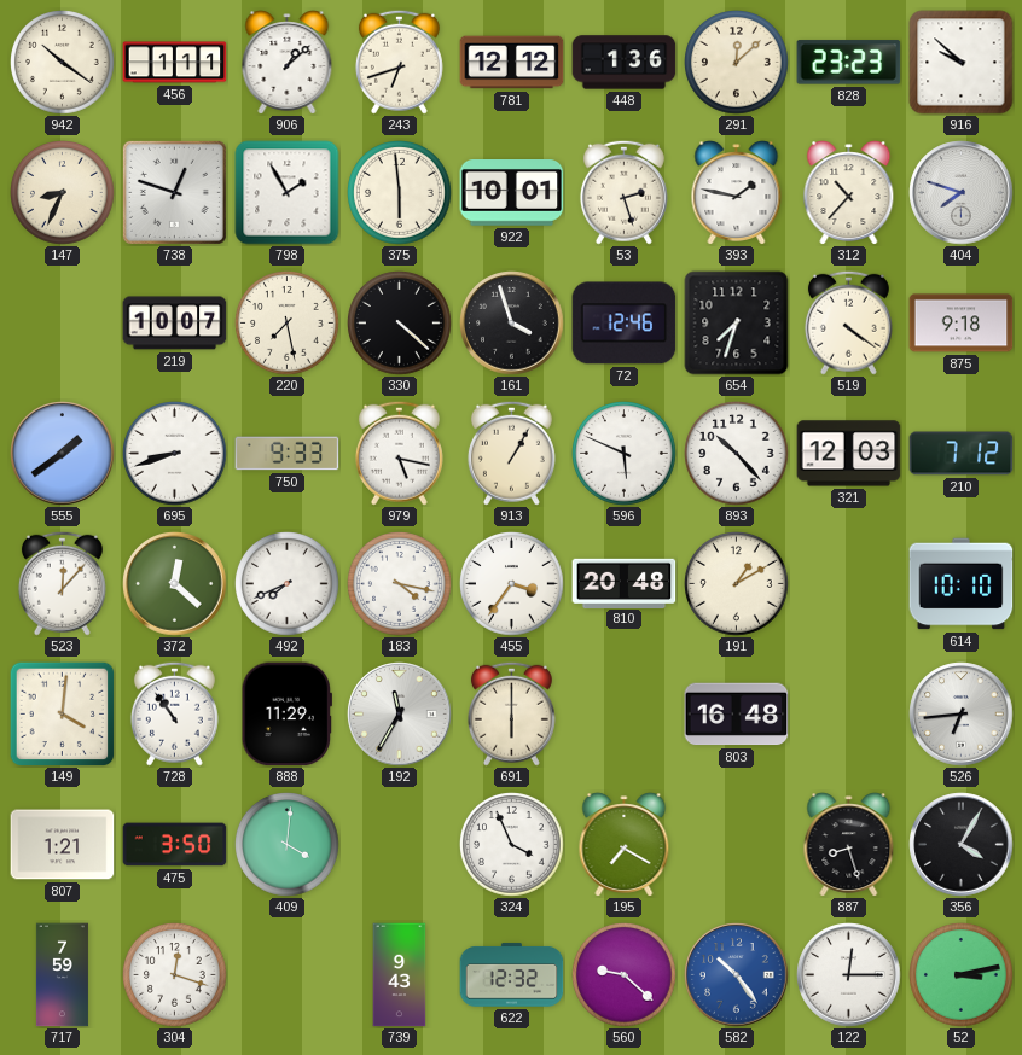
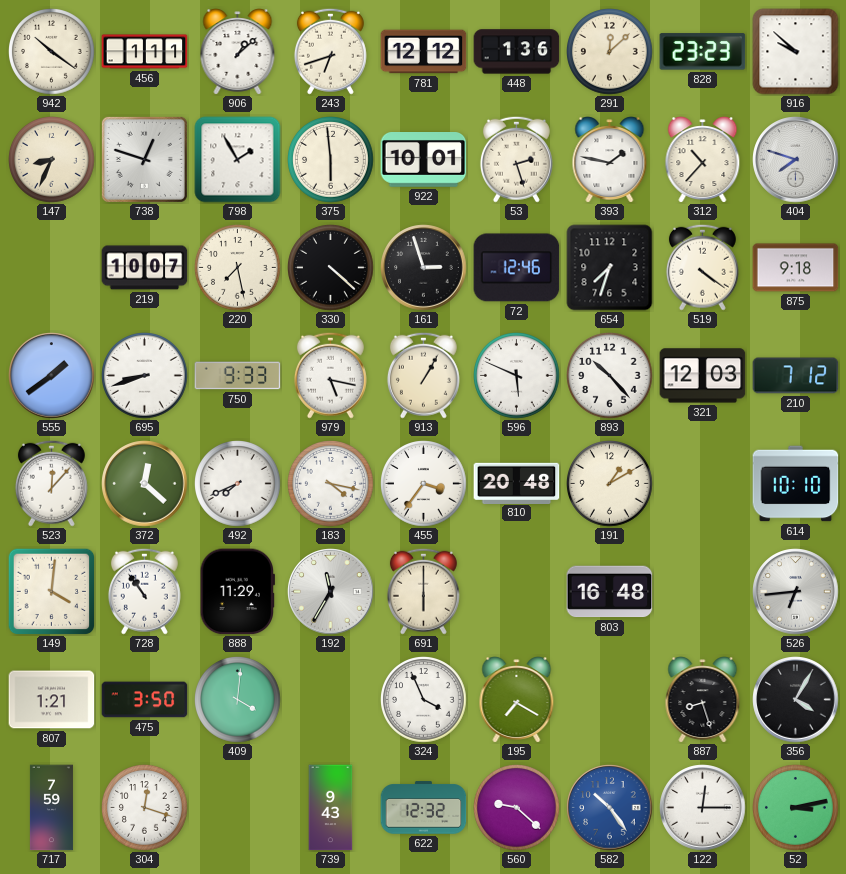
161: 3:57 -> 2:57 (424, 268)
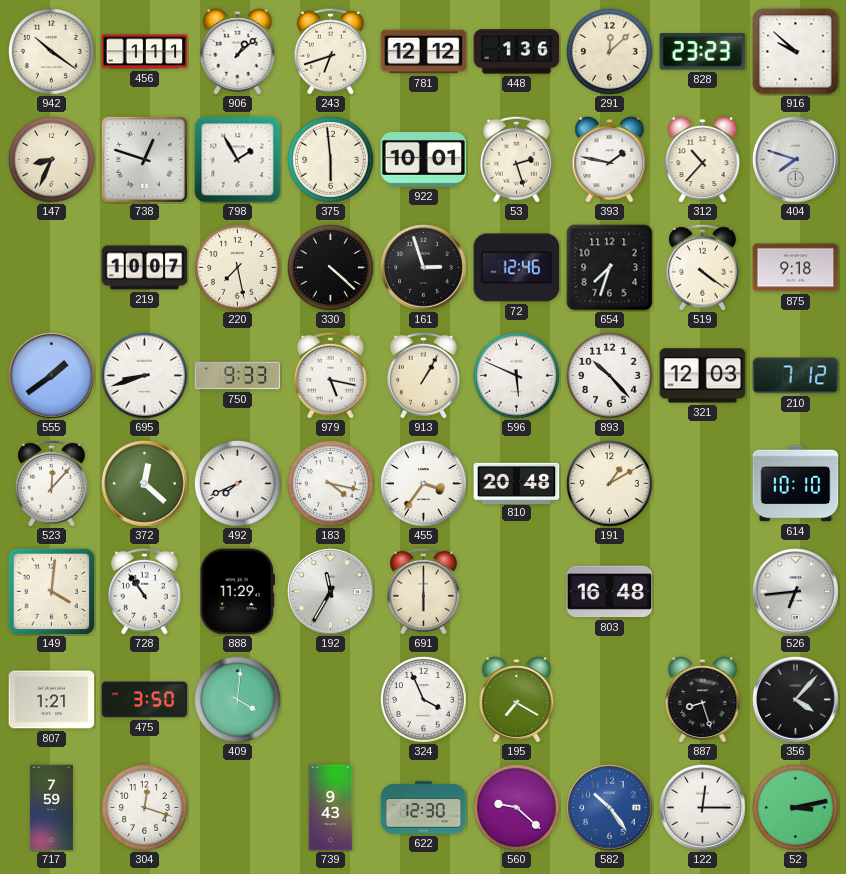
356: 4:05 -> 4:07 (796, 700)
622: 12:32 -> 12:30 (424, 808)
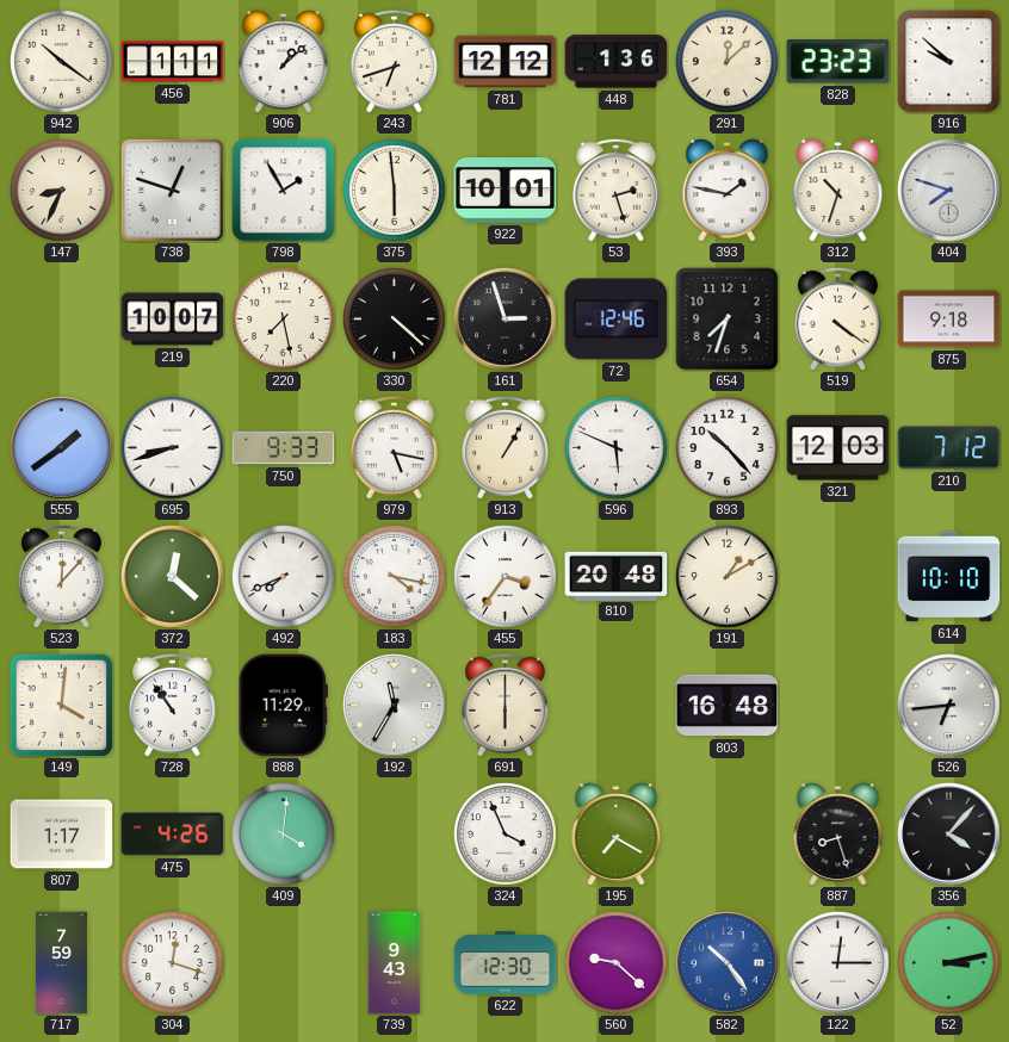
312: 10:37 -> 10:33 (838, 191)
807: 1:21 -> 1:17 (62, 835)
475: 3:50 -> 4:26 (173, 835)
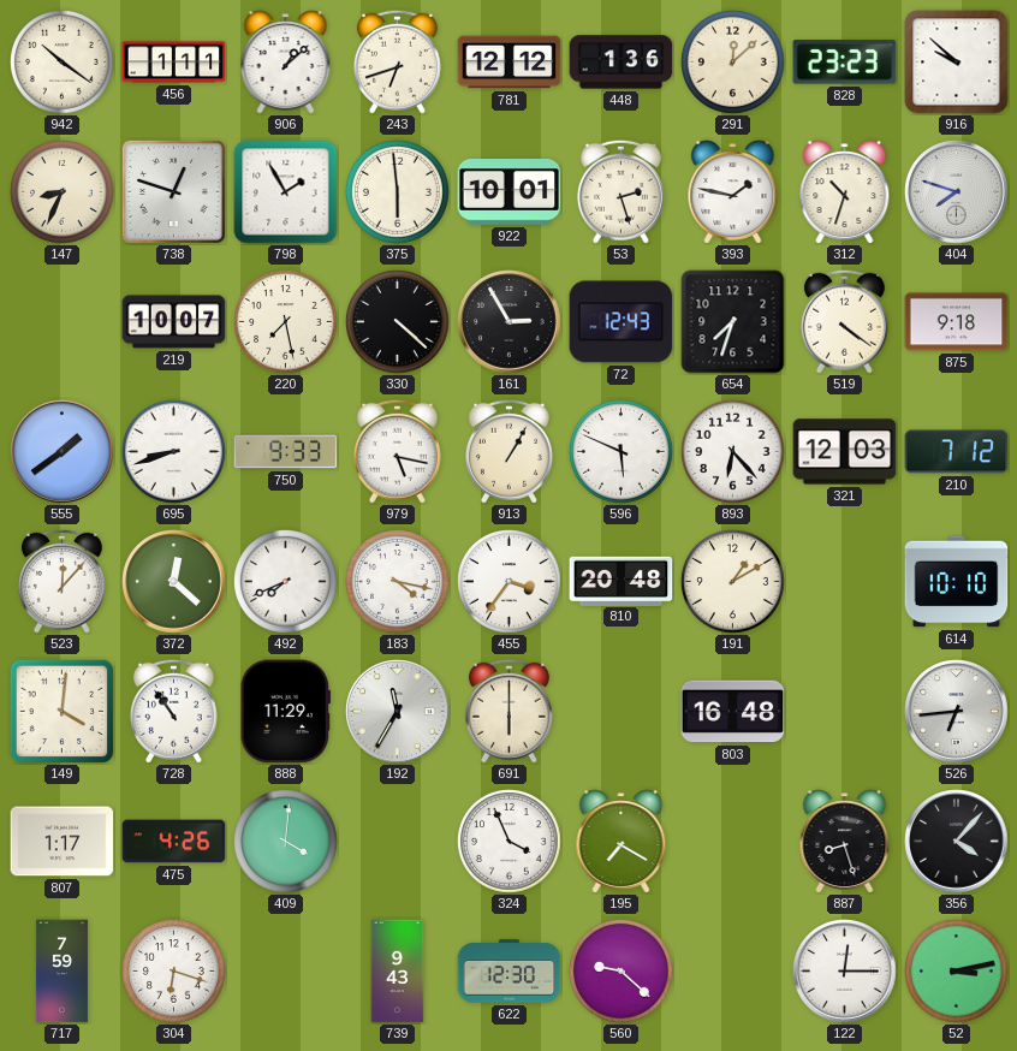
161: 2:57 -> 2:55 (510, 322)
72: 12:46 -> 12:43 (621, 322)
893: 10:23 -> 6:23 (733, 452)
304: 12:18 -> 6:18 (174, 972)
582: 10:24 -> none (728, 963)
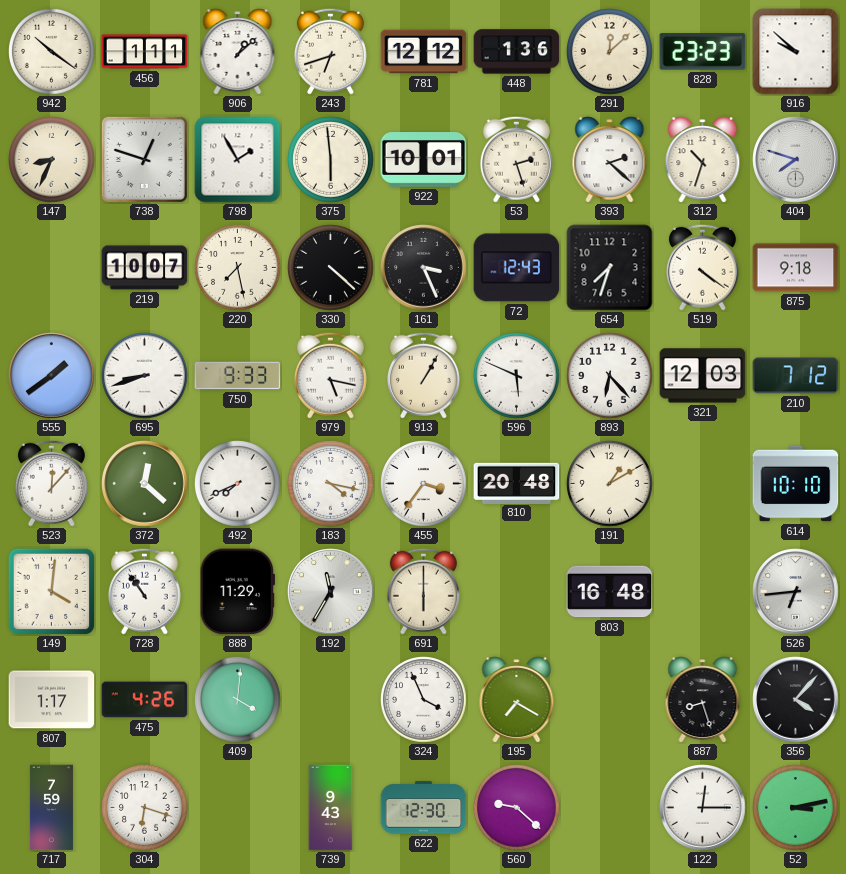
393: 1:47 -> 2:22 (610, 160)
161: 2:55 -> 3:26 (424, 268)
